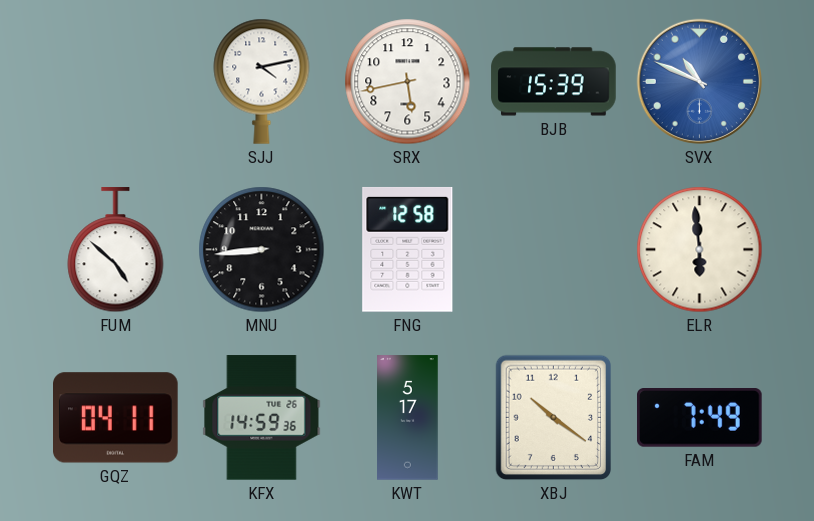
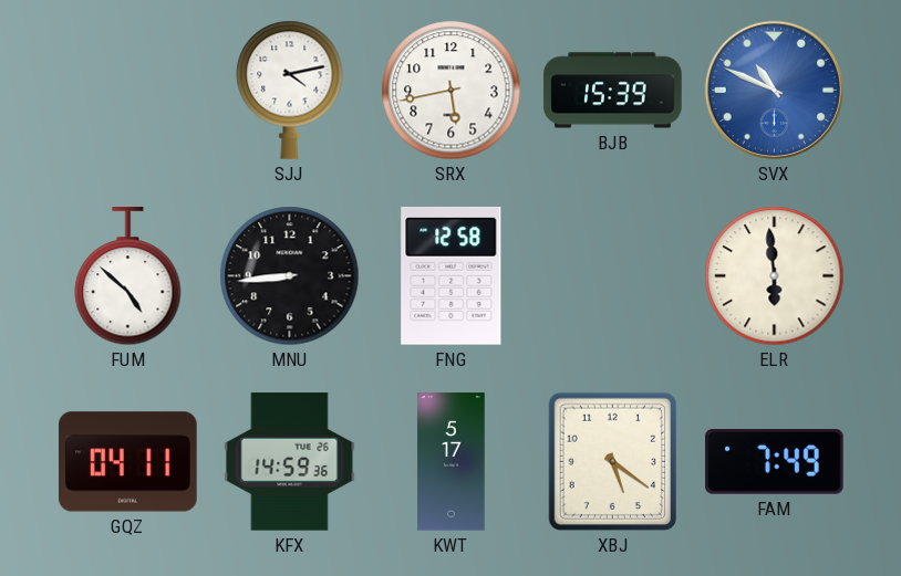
XBJ: 10:21 -> 5:21 (612, 462)
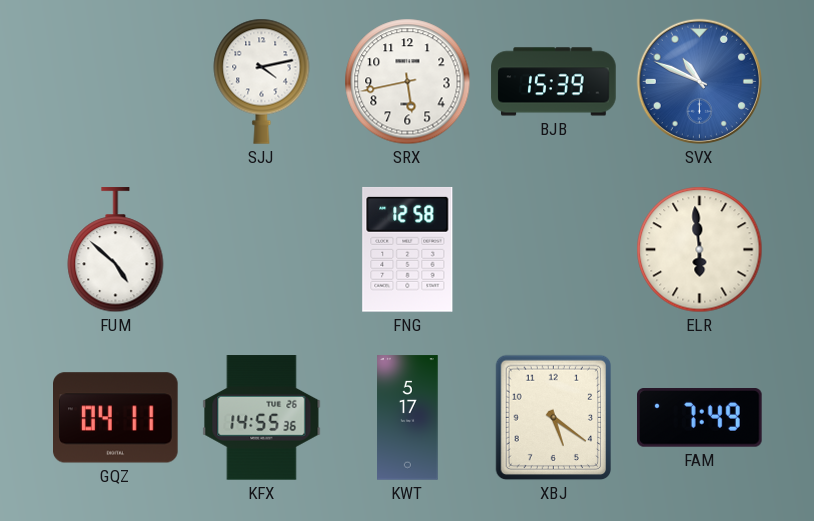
MNU: 8:44 -> none (290, 276)
KFX: 14:59 -> 14:55 (262, 418)
